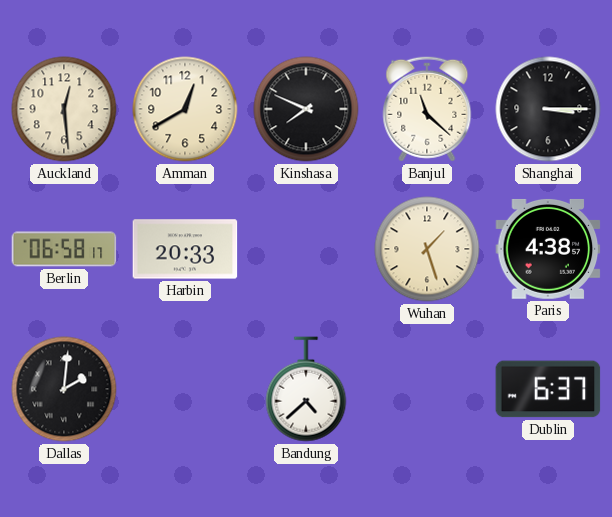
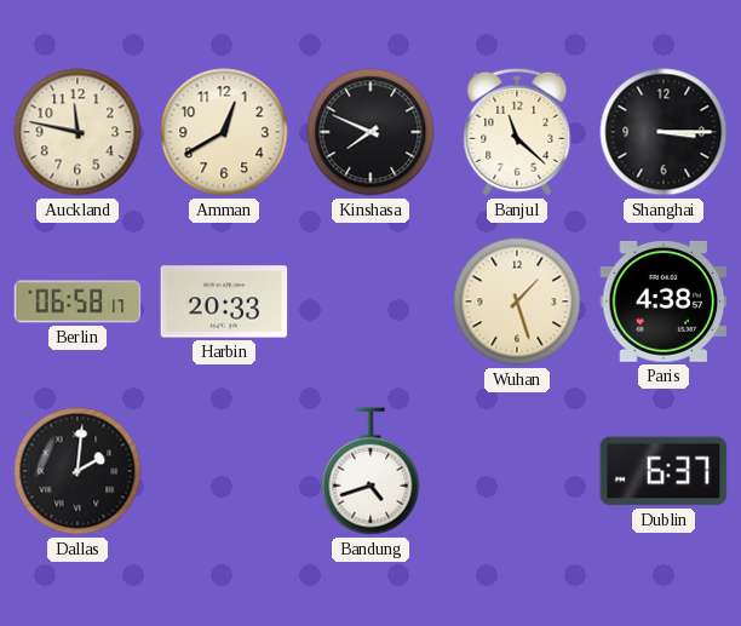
Auckland: 12:29 -> 11:47 (77, 132)
Bandung: 4:38 -> 4:42 (370, 471)
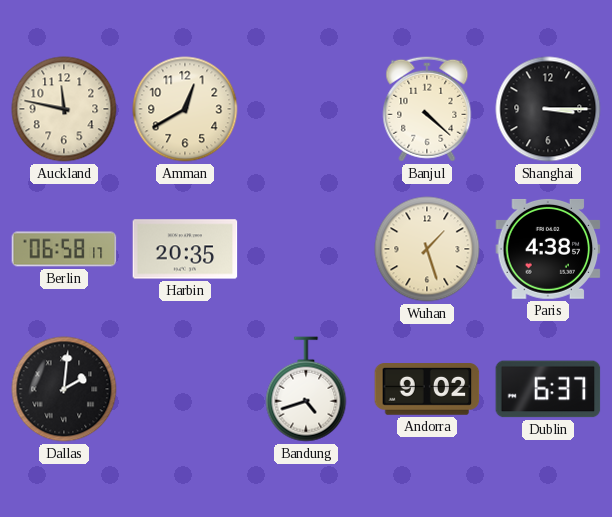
Kinshasa: 7:49 -> none (370, 132)
Banjul: 11:22 -> 4:22 (427, 109)
Harbin: 20:33 -> 20:35 (185, 249)
Andorra: none -> 9:02 (427, 390)
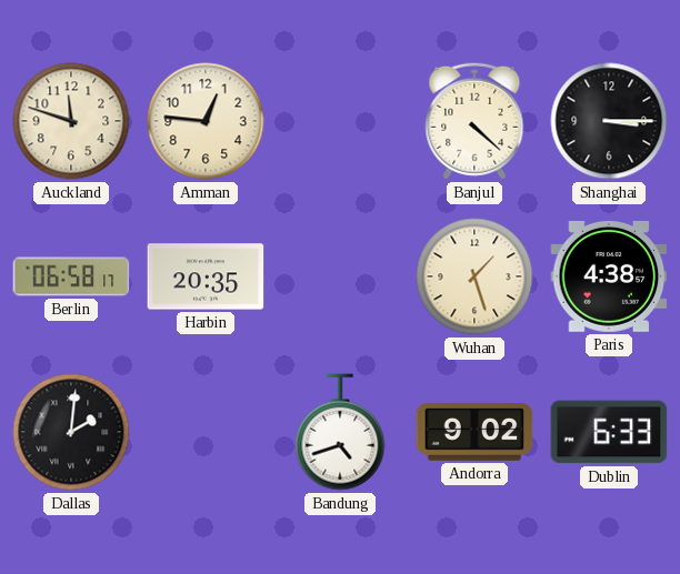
Auckland: 11:47 -> 11:48 (71, 121)
Amman: 12:40 -> 12:46 (206, 121)
Dublin: 6:37 -> 6:33 (609, 432)
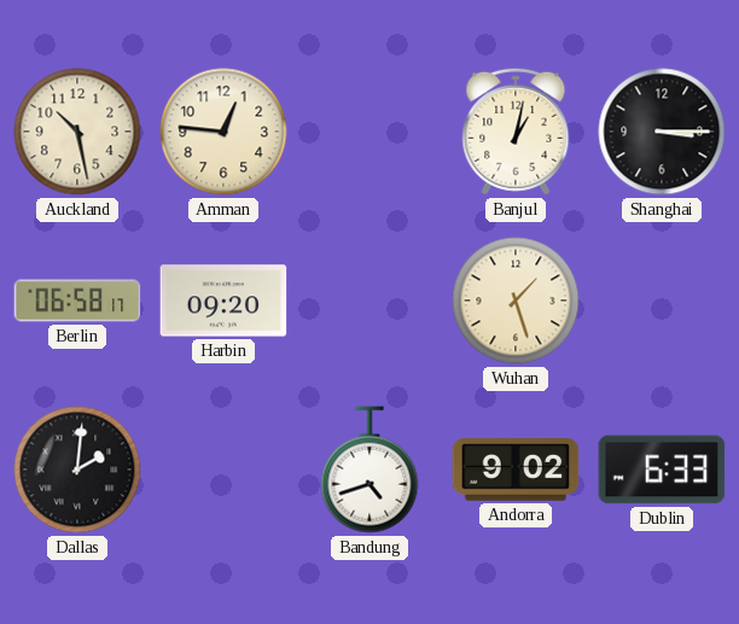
Auckland: 11:48 -> 10:28 (77, 132)
Banjul: 4:22 -> 1:02 (516, 132)
Harbin: 20:35 -> 09:20 (223, 301)
Paris: 4:38 -> none (609, 276)
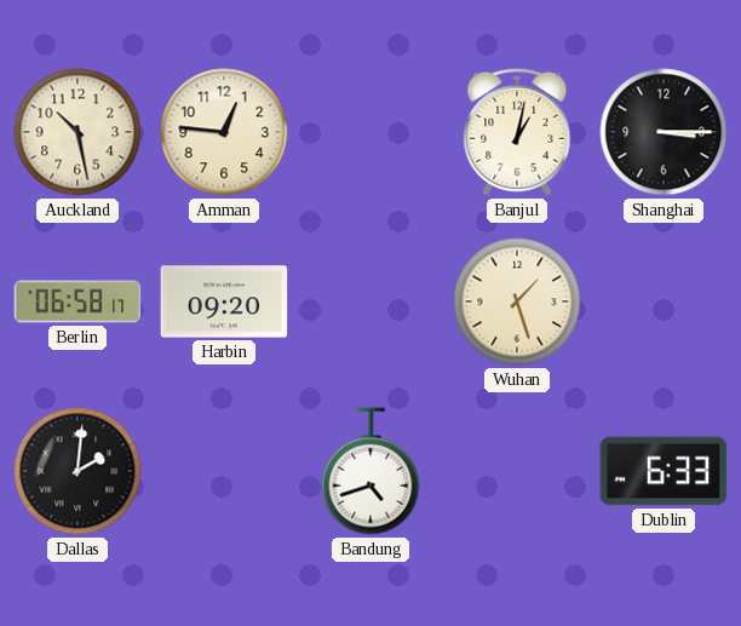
Andorra: 9:02 -> none (516, 471)
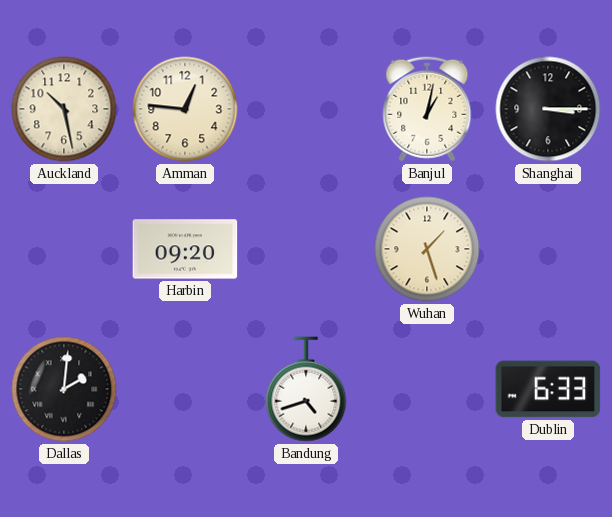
Berlin: 06:58 -> none (77, 301)
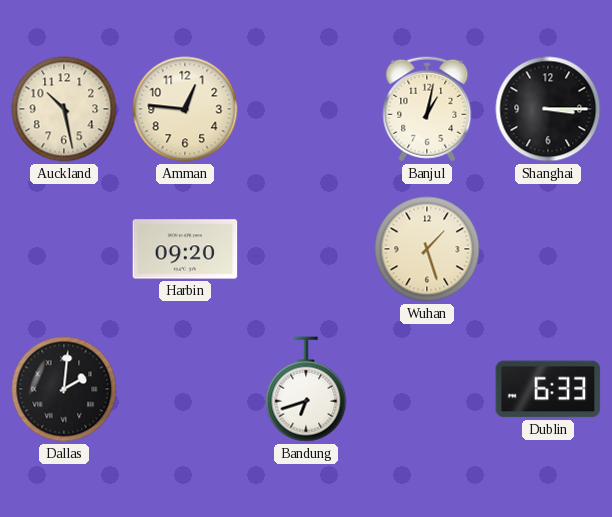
Bandung: 4:42 -> 6:42 (306, 389)
